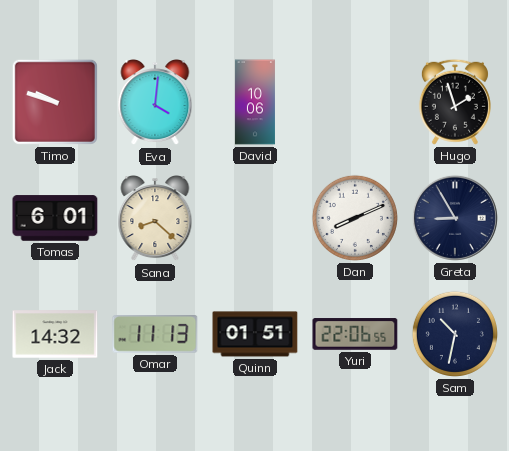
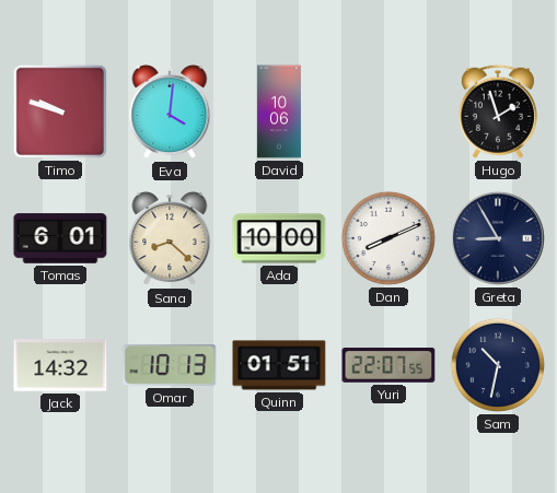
Ada: none -> 10:00 (279, 238)
Omar: 11:13 -> 10:13 (170, 365)
Yuri: 22:06 -> 22:07 (388, 365)
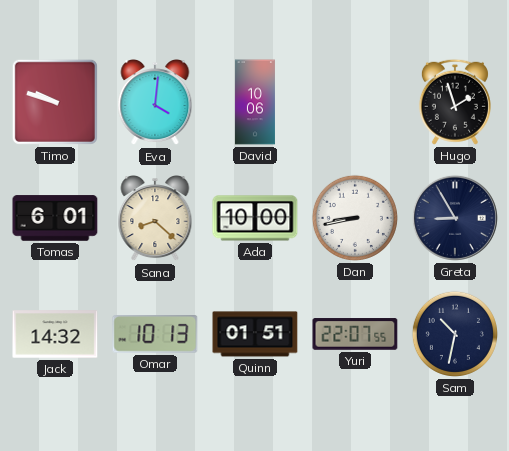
Dan: 8:11 -> 8:43 (355, 218)
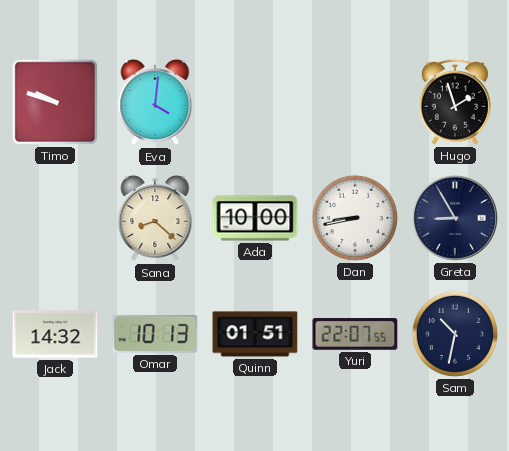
David: 10:06 -> none (255, 102)
Tomas: 6:01 -> none (55, 218)
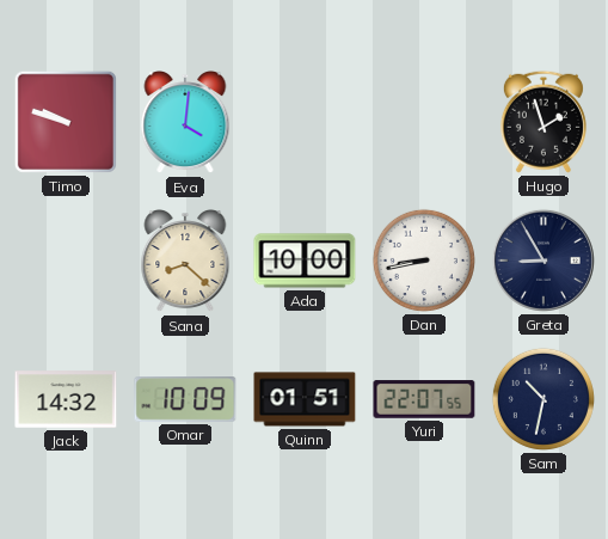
Omar: 10:13 -> 10:09 (185, 399)
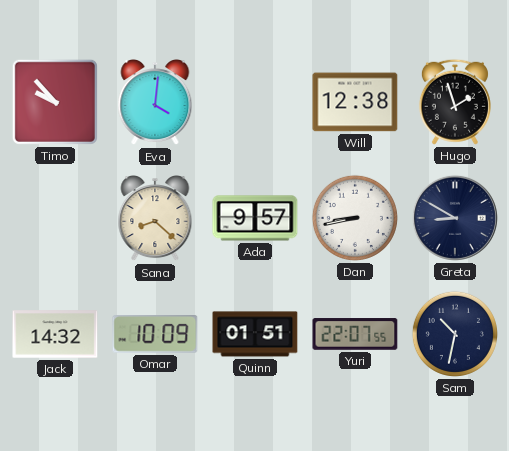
Timo: 9:48 -> 9:53 (55, 102)
Will: none -> 12:38 (355, 102)
Ada: 10:00 -> 9:57 (255, 218)
Greta: 8:55 -> 8:50 (455, 218)
